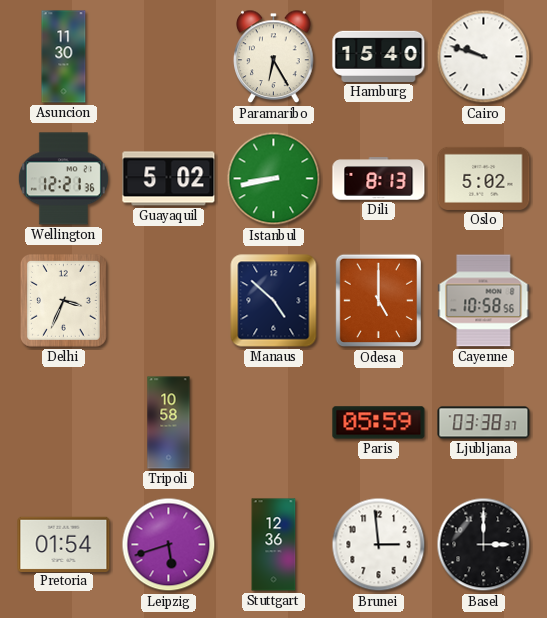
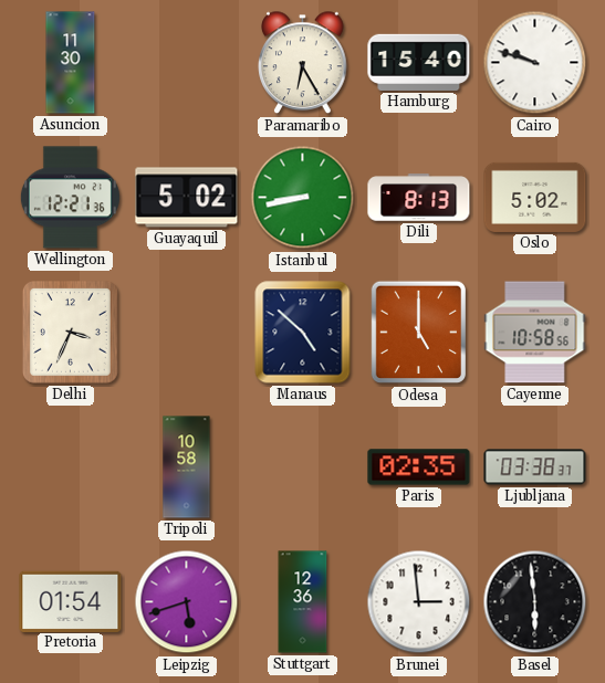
Paris: 05:59 -> 02:35 (419, 467)
Basel: 3:00 -> 5:59 (535, 602)
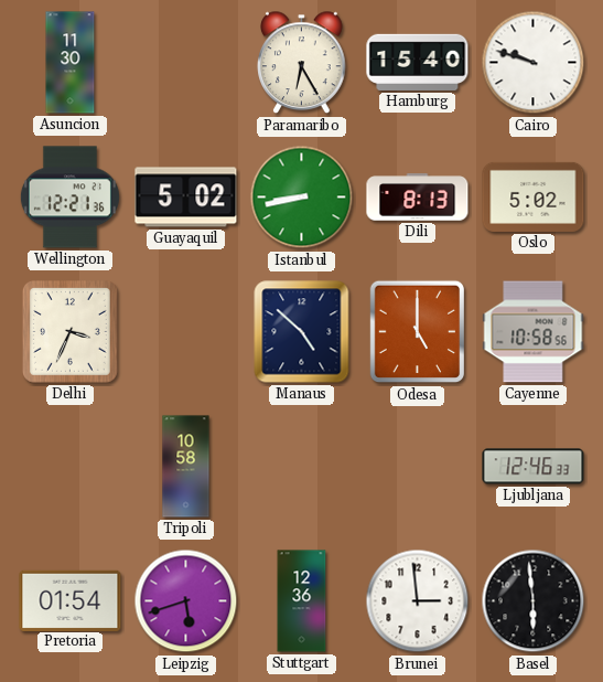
Paris: 02:35 -> none (419, 467)
Ljubljana: 03:38 -> 12:46 (534, 467)
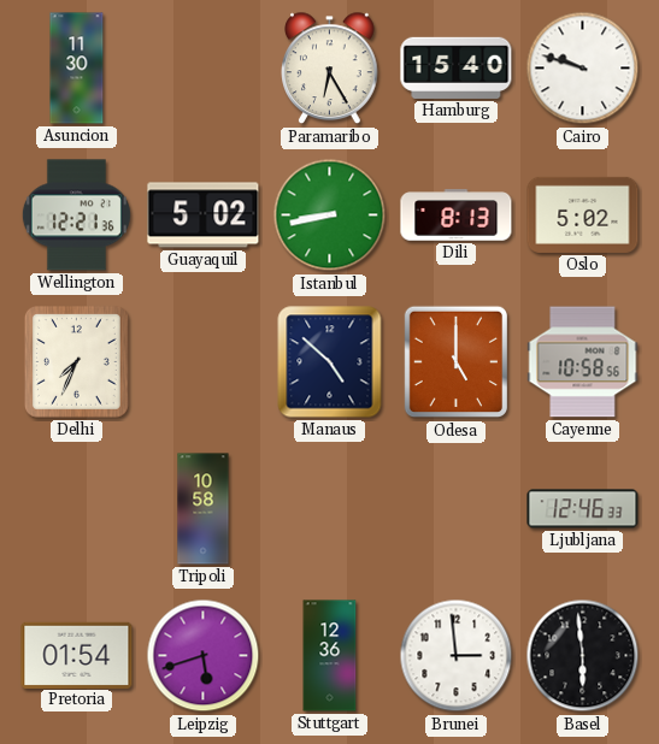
Delhi: 3:34 -> 7:34 (76, 362)
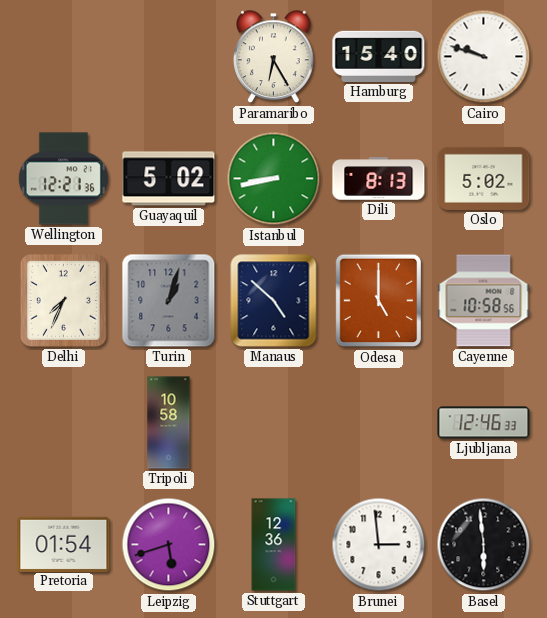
Asuncion: 11:30 -> none (77, 69)
Turin: none -> 1:03 (169, 301)
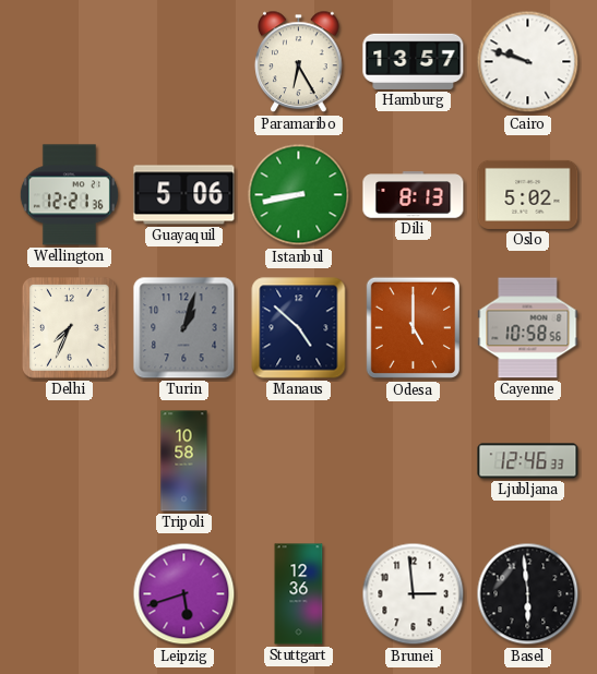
Hamburg: 15:40 -> 13:57 (414, 61)
Guayaquil: 5:02 -> 5:06 (184, 195)
Pretoria: 01:54 -> none (64, 544)
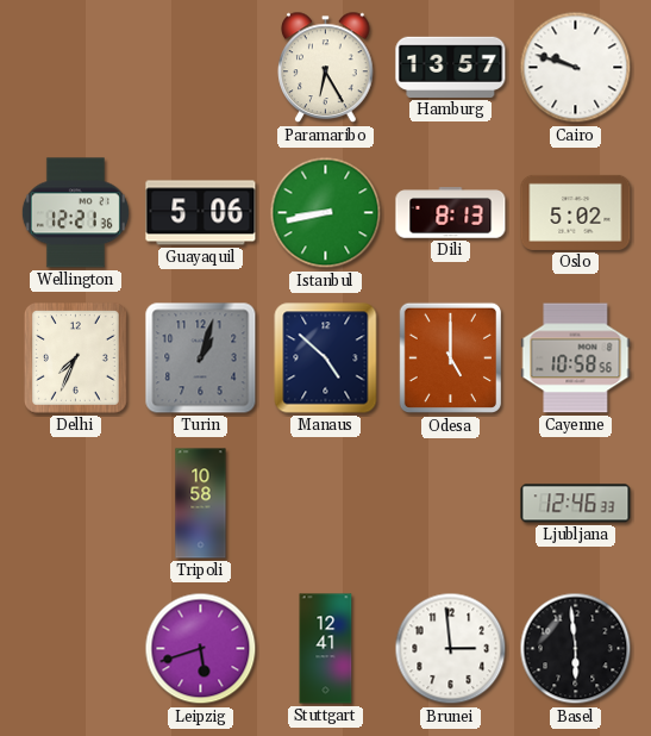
Stuttgart: 12:36 -> 12:41 (326, 649)
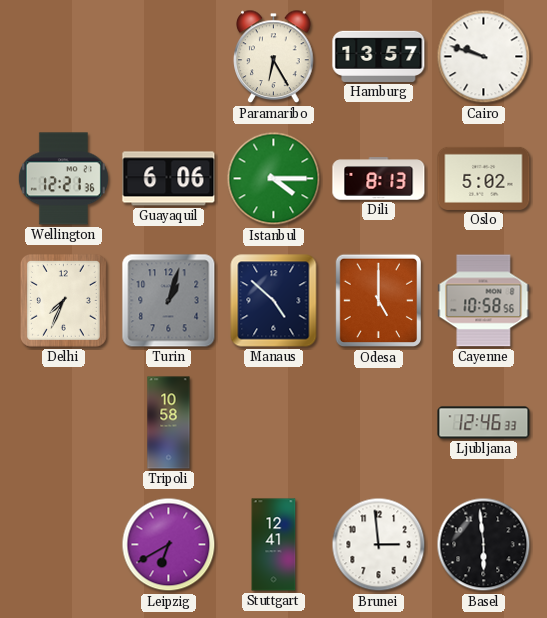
Guayaquil: 5:06 -> 6:06 (169, 179)
Istanbul: 8:43 -> 4:15 (274, 179)
Leipzig: 5:42 -> 6:40 (169, 545)
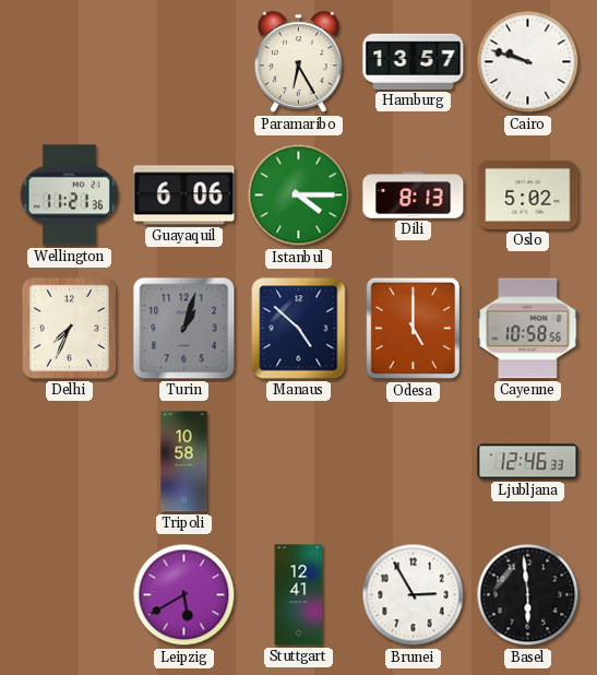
Wellington: 12:21 -> 11:21 (69, 196)
Leipzig: 6:40 -> 5:40 (184, 595)
Brunei: 2:59 -> 2:55 (414, 595)
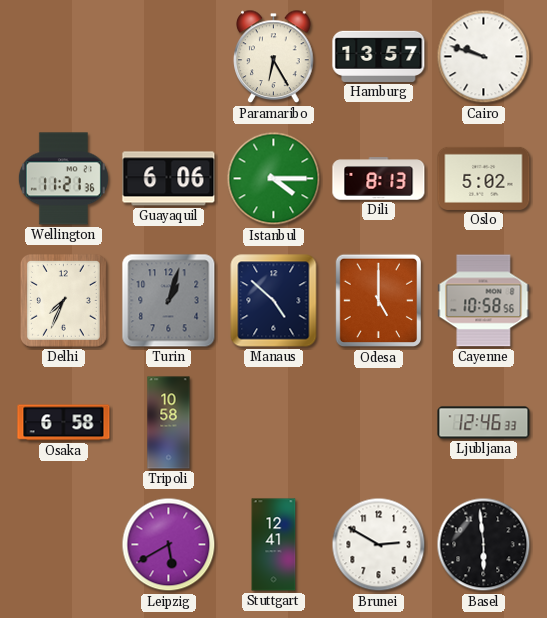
Osaka: none -> 6:58 (64, 423)
Brunei: 2:55 -> 2:50 (379, 545)
